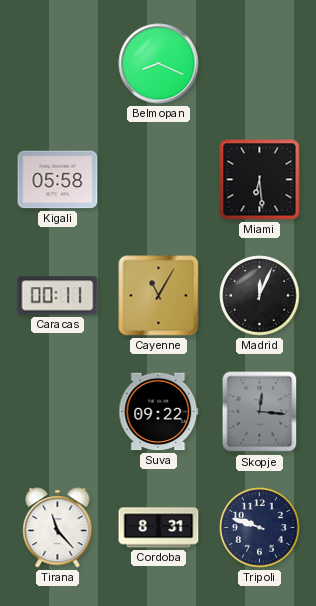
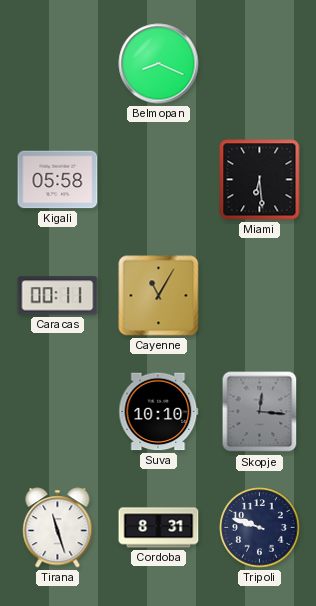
Madrid: 12:04 -> none (260, 296)
Suva: 09:22 -> 10:10 (159, 412)
Tirana: 11:23 -> 11:27 (58, 528)
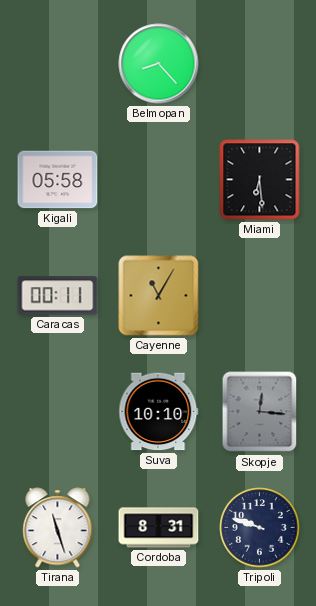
Belmopan: 8:19 -> 8:23 (159, 64)
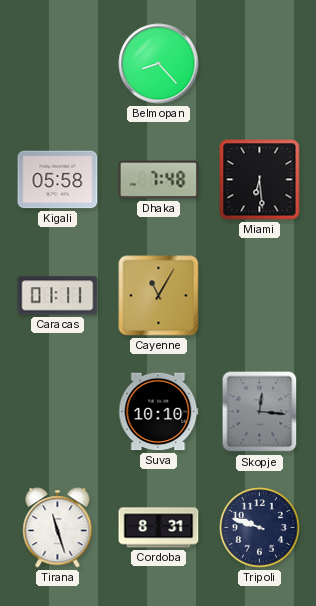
Dhaka: none -> 7:48 (159, 180)
Caracas: 00:11 -> 01:11 (58, 296)
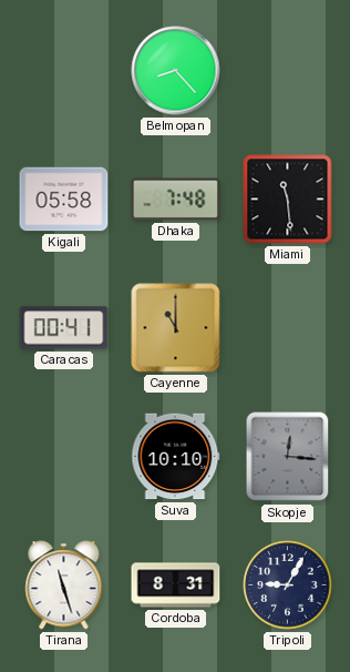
Miami: 6:29 -> 11:29 (288, 200)
Caracas: 01:11 -> 00:41 (64, 328)
Cayenne: 11:05 -> 11:00 (176, 328)
Tripoli: 9:48 -> 9:05 (288, 586)
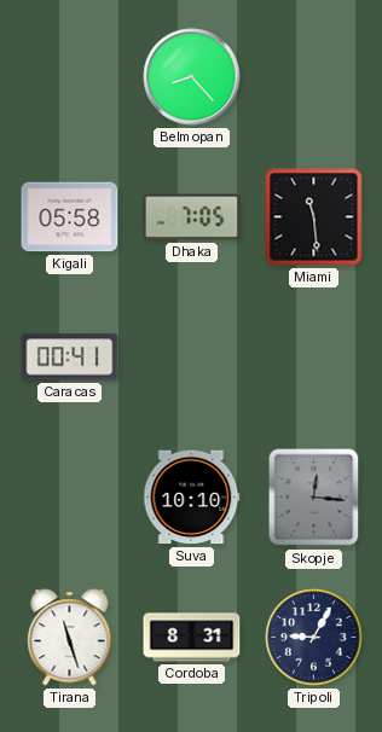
Dhaka: 7:48 -> 7:05 (192, 217)
Cayenne: 11:00 -> none (176, 328)
